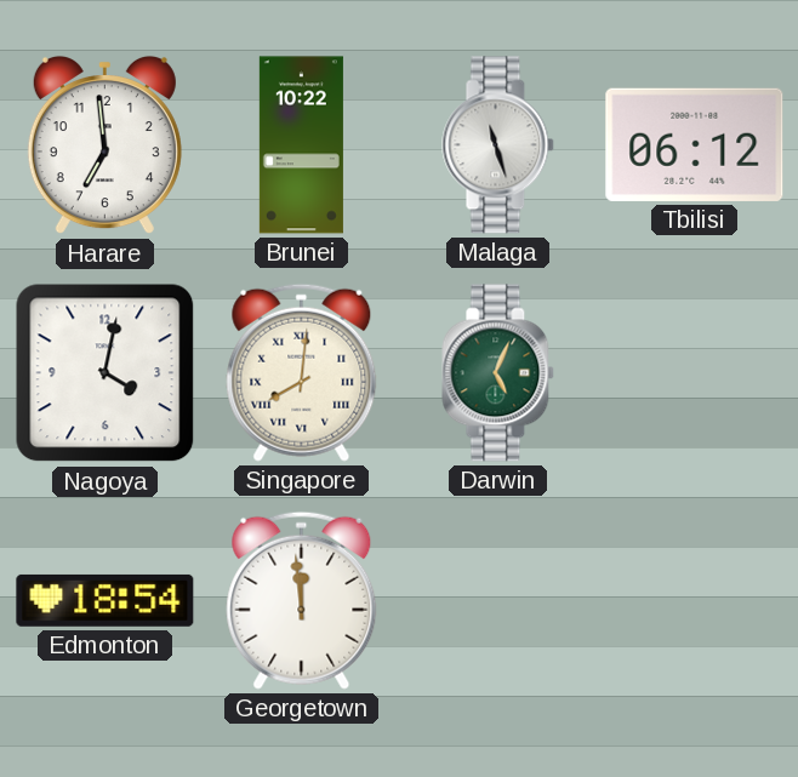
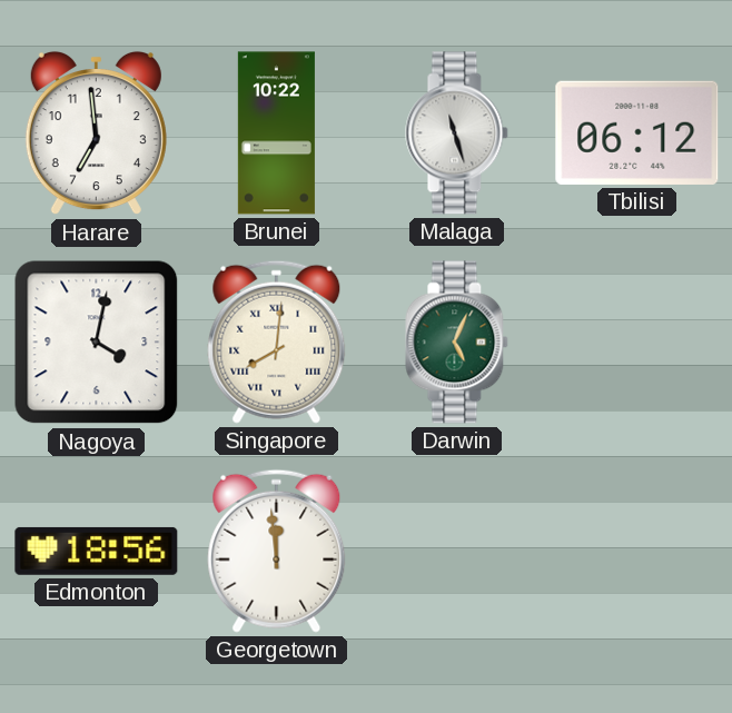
Edmonton: 18:54 -> 18:56 (97, 551)
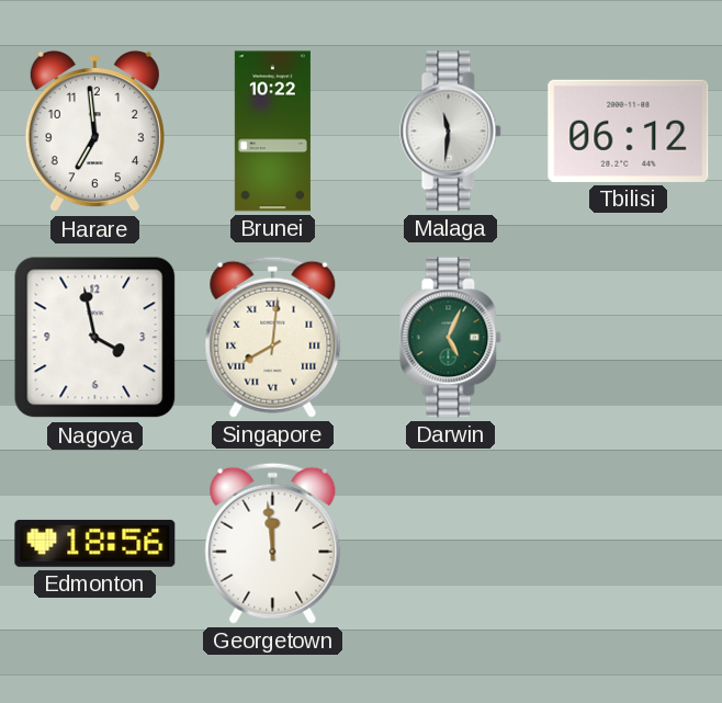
Malaga: 11:27 -> 11:31 (451, 132)
Nagoya: 4:02 -> 3:58 (95, 338)
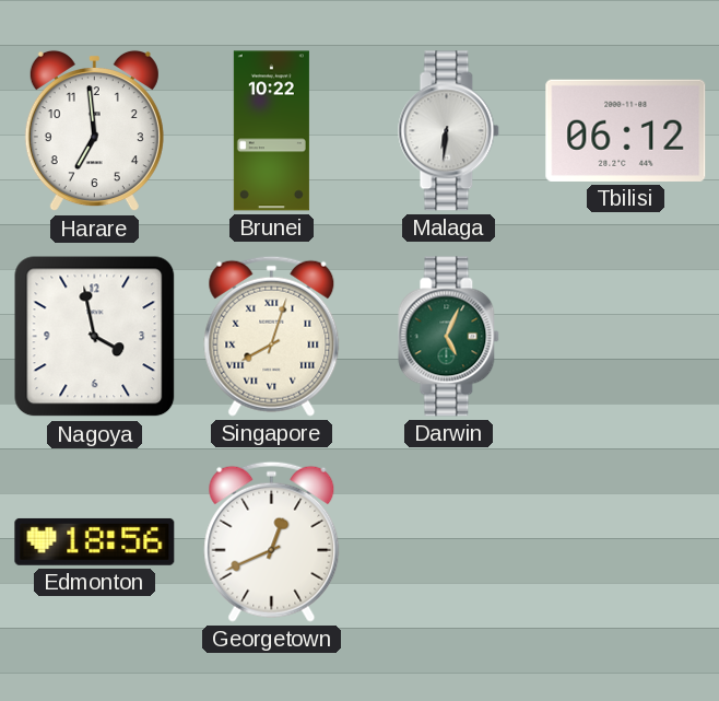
Malaga: 11:31 -> 6:31 (449, 131)
Singapore: 8:01 -> 8:03 (272, 336)
Georgetown: 11:59 -> 12:41 (272, 541)
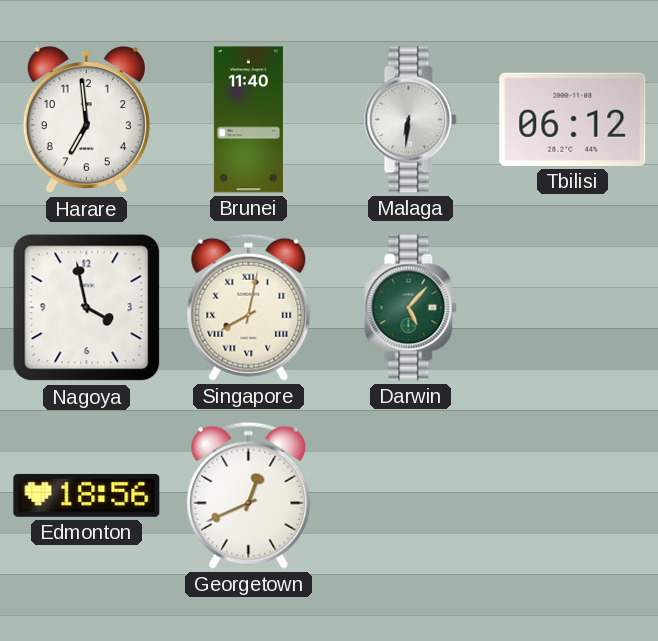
Brunei: 10:22 -> 11:40 (248, 120)
Singapore: 8:03 -> 8:02 (249, 307)
Darwin: 5:04 -> 5:07 (411, 308)
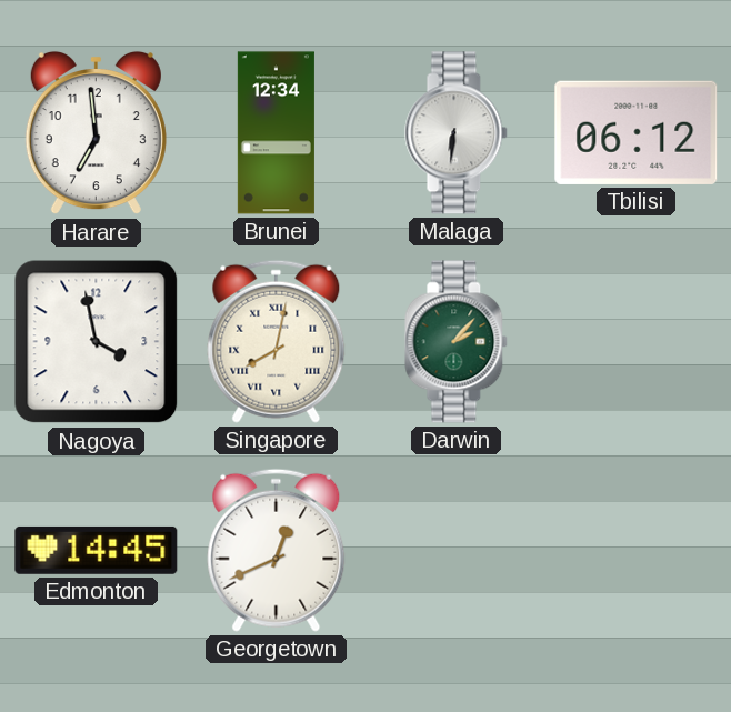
Brunei: 11:40 -> 12:34 (276, 133)
Darwin: 5:07 -> 2:07 (457, 342)
Edmonton: 18:56 -> 14:45 (97, 550)
